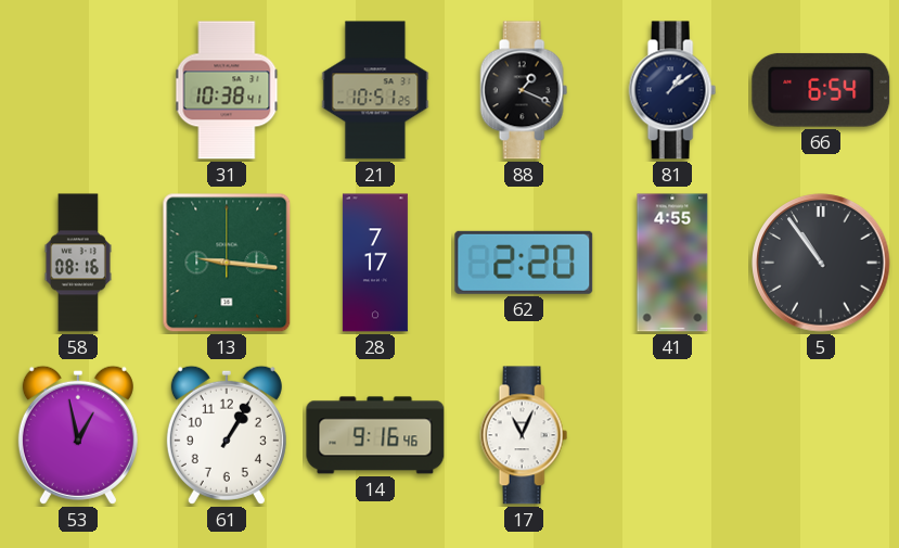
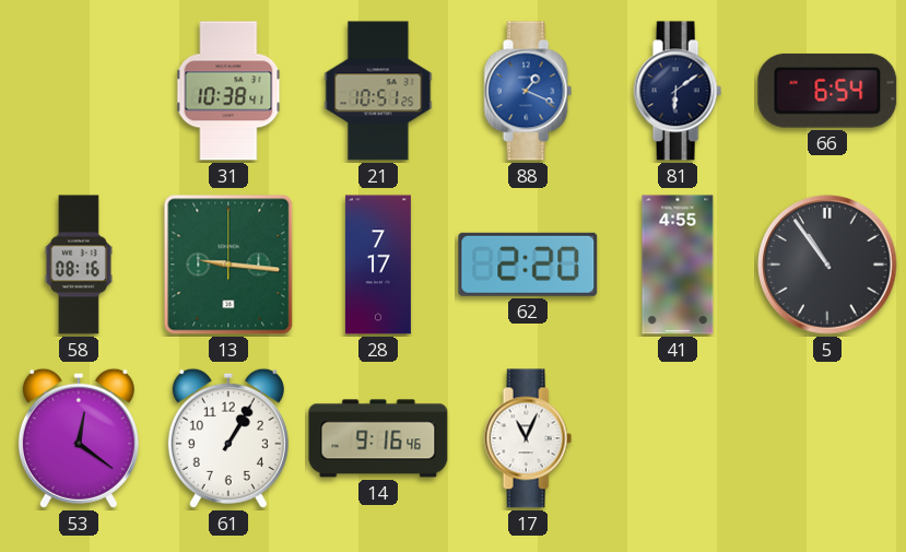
88 dial: black -> blue (528, 91)
81: 1:09 -> 6:09 (678, 91)
53: 12:58 -> 12:21 (79, 438)
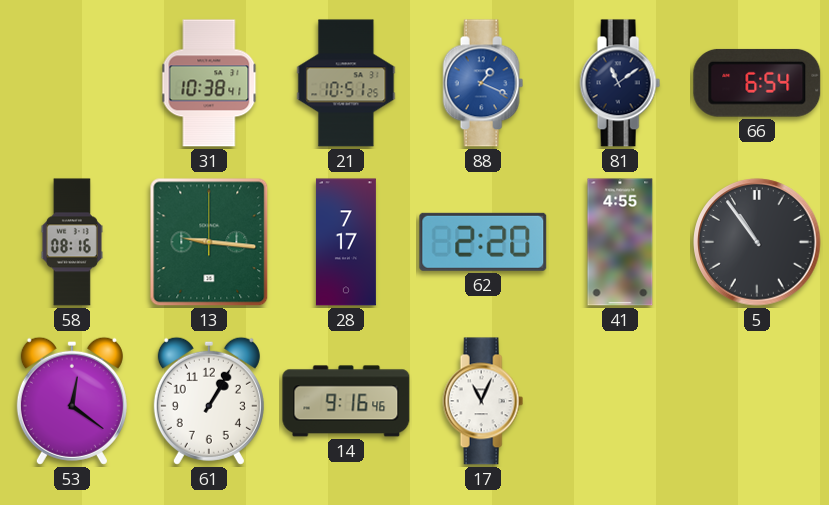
81: 6:09 -> 11:09 (620, 83)
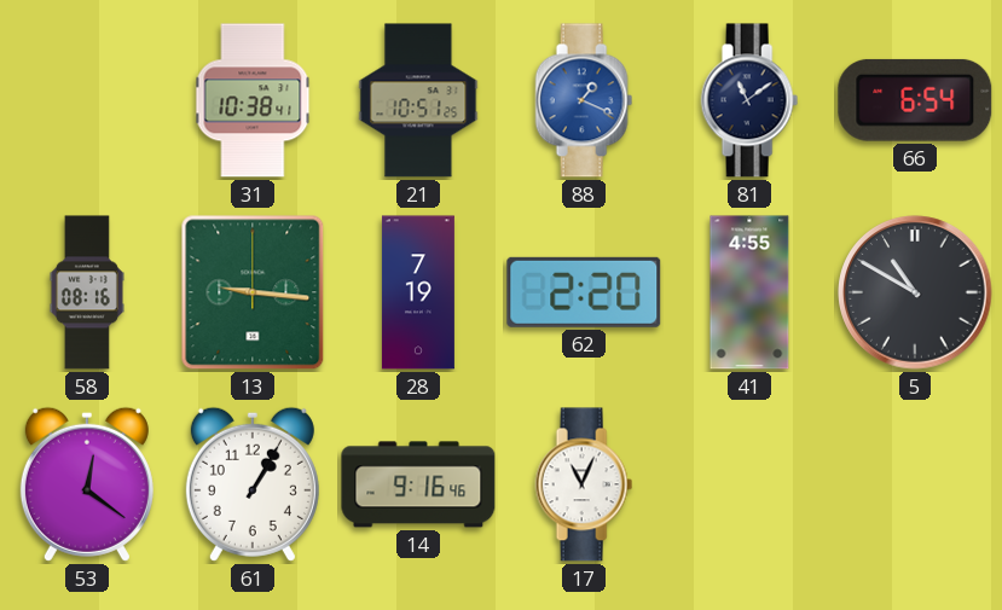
28: 7:17 -> 7:19 (418, 292)
5: 10:54 -> 10:50 (915, 292)
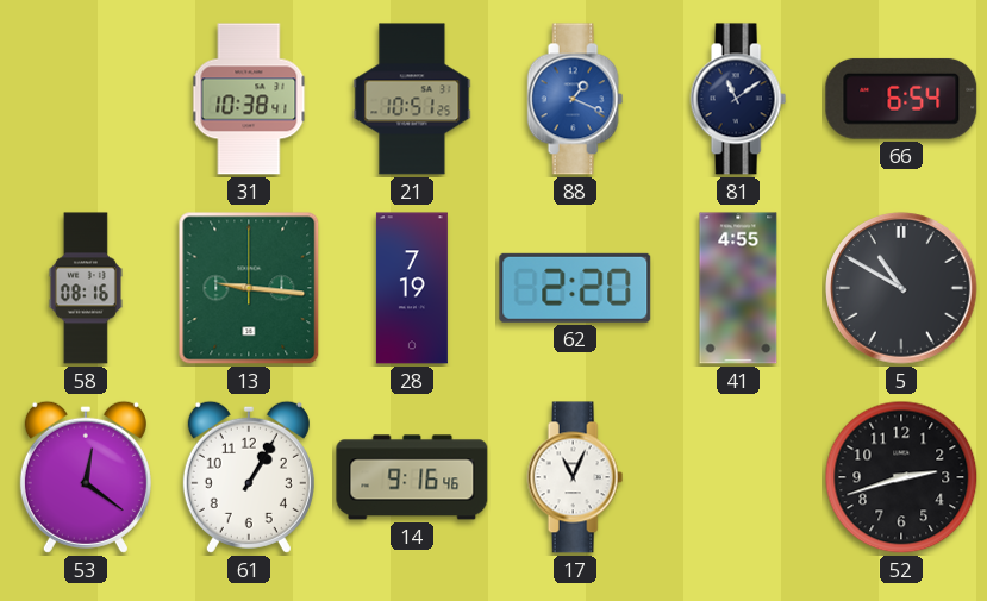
52: none -> 2:42 (901, 477)
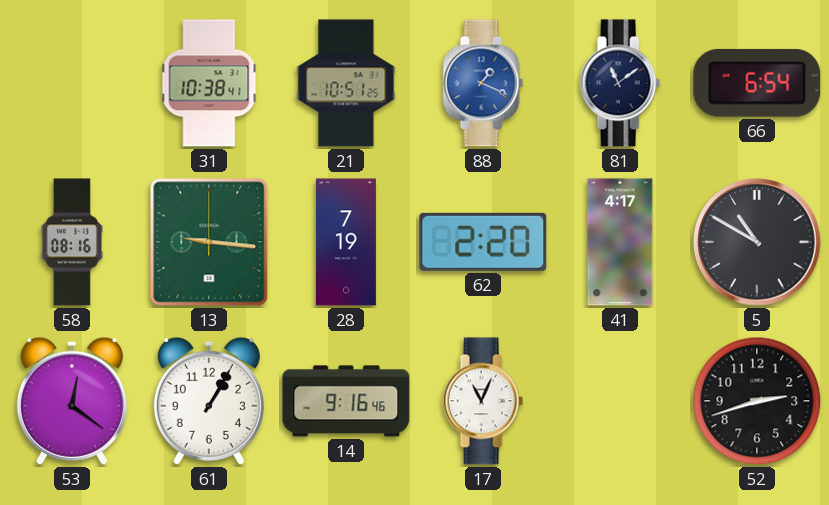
41: 4:55 -> 4:17 (620, 242)
